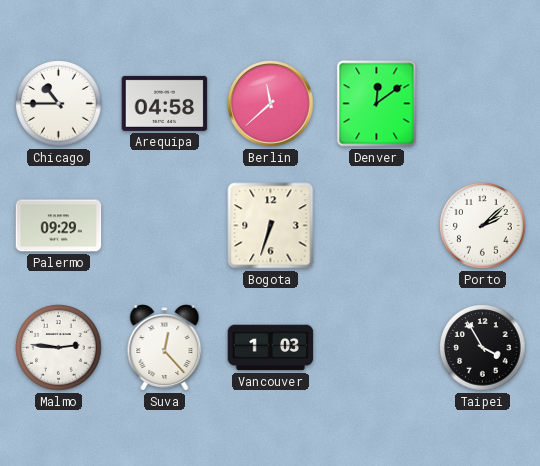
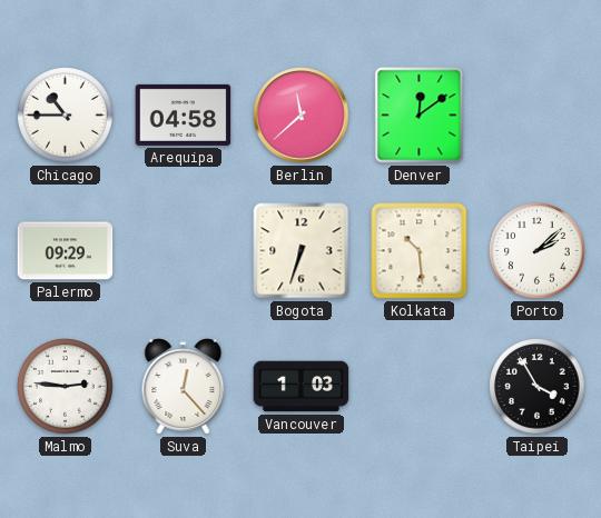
Kolkata: none -> 10:29 (420, 251)
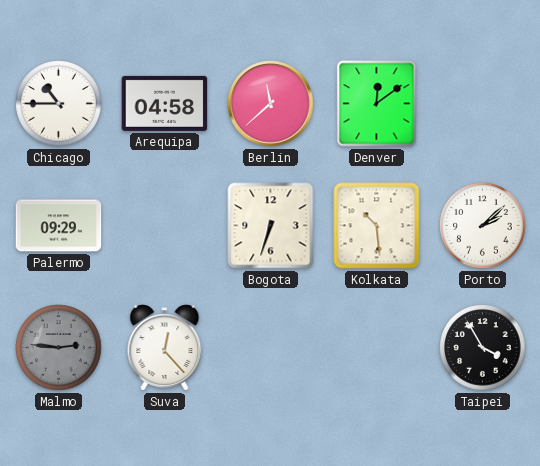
Malmo dial: white -> grey (59, 348)
Vancouver: 1:03 -> none (302, 387)
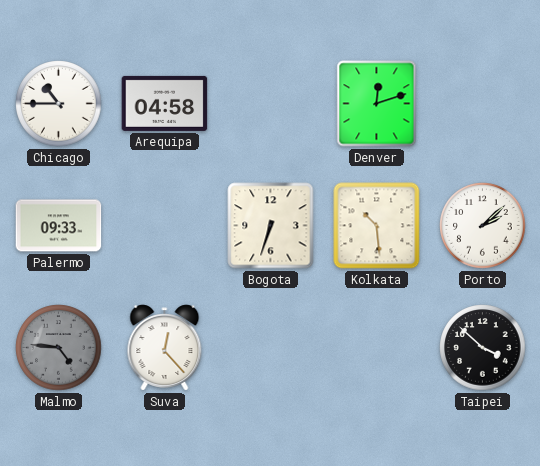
Berlin: 11:38 -> none (271, 104)
Denver: 12:09 -> 12:12 (377, 104)
Palermo: 09:29 -> 09:33 (59, 226)
Malmo: 2:46 -> 4:46 (59, 348)
Taipei: 3:55 -> 3:52 (483, 348)
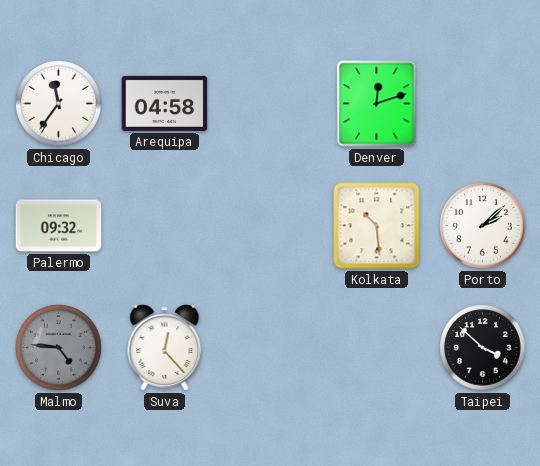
Chicago: 10:45 -> 11:36 (59, 104)
Palermo: 09:33 -> 09:32 (59, 226)
Bogota: 6:33 -> none (271, 226)
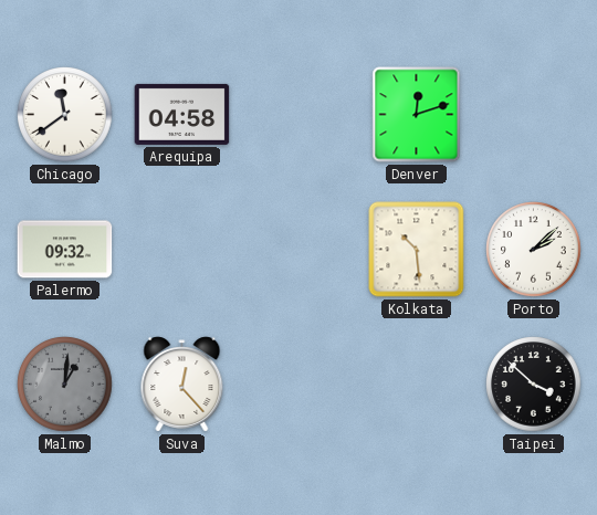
Chicago: 11:36 -> 11:39 (65, 115)
Malmo: 4:46 -> 1:01 (65, 385)
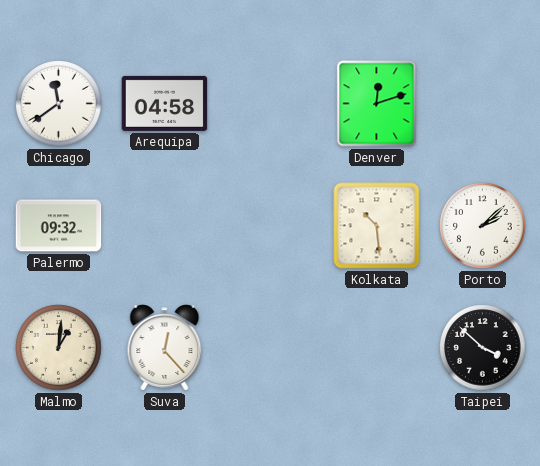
Malmo dial: grey -> cream (59, 348)
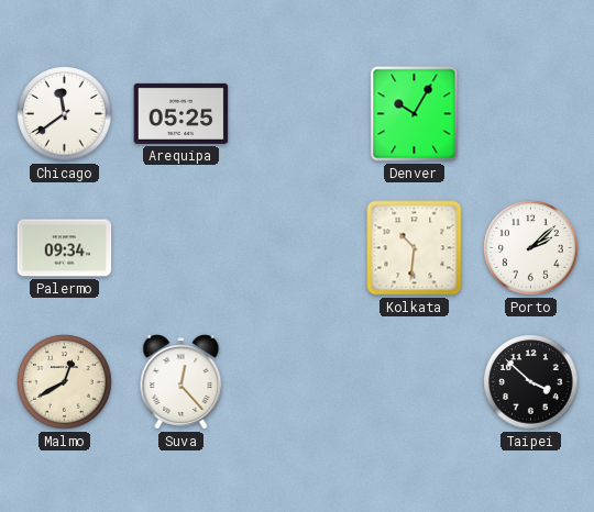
Arequipa: 04:58 -> 05:25 (182, 113)
Denver: 12:12 -> 10:05 (415, 114)
Palermo: 09:32 -> 09:34 (65, 248)
Kolkata: 10:29 -> 10:31 (415, 248)
Malmo: 1:01 -> 12:40 (65, 382)
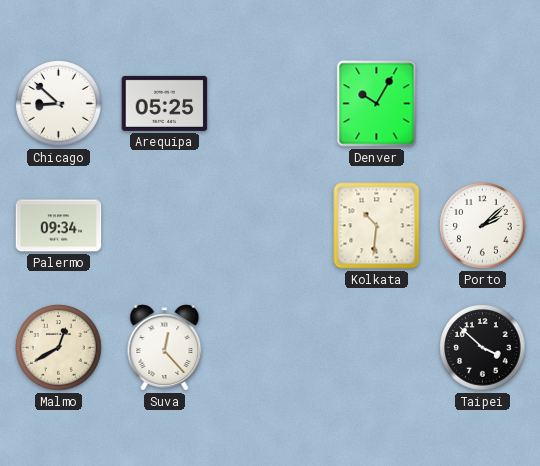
Chicago: 11:39 -> 8:52 (59, 104)
